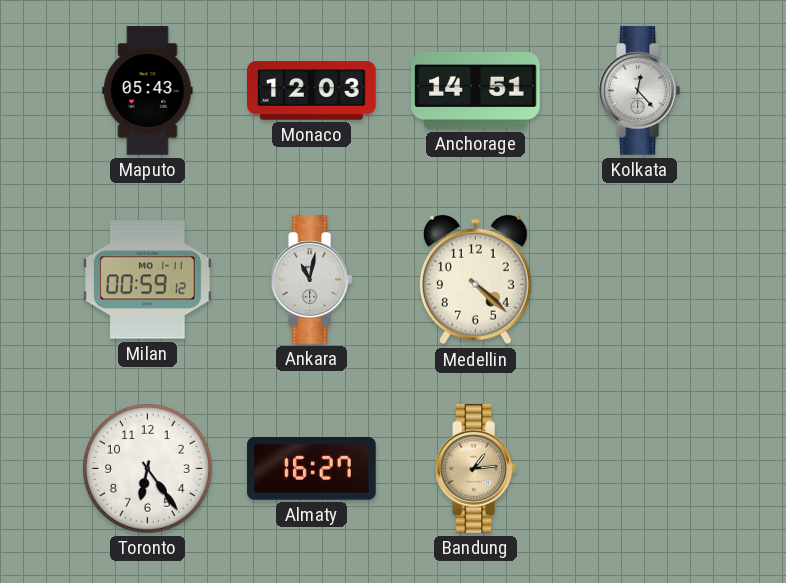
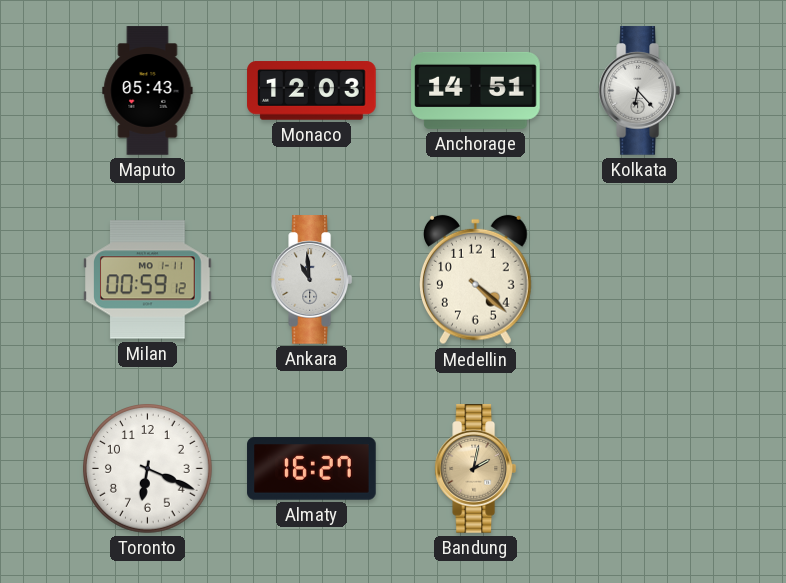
Kolkata: 12:23 -> 6:23 (639, 91)
Ankara: 11:02 -> 10:59 (311, 280)
Toronto: 6:24 -> 6:19 (148, 469)
Bandung: 1:14 -> 2:02 (475, 469)
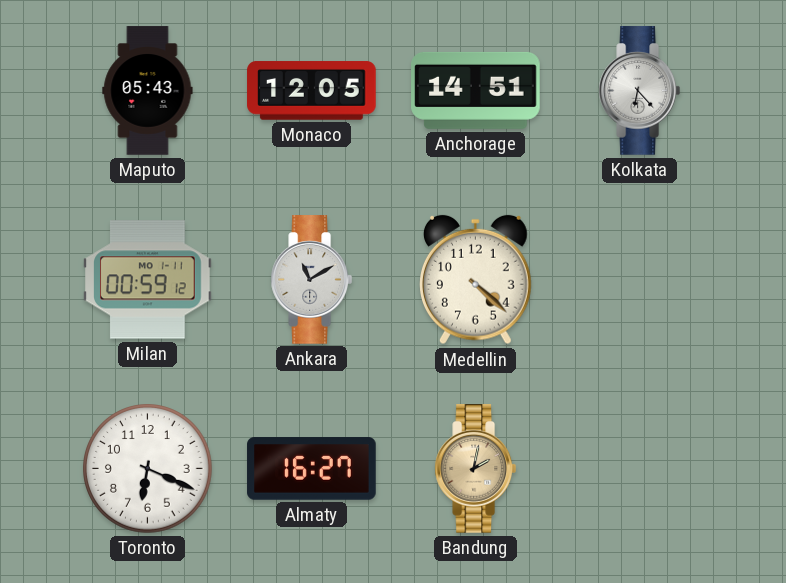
Monaco: 12:03 -> 12:05 (312, 91)
Ankara: 10:59 -> 11:10 (311, 280)
